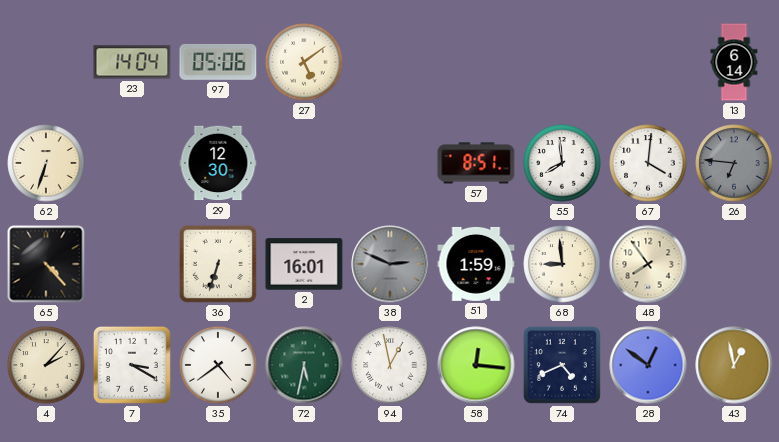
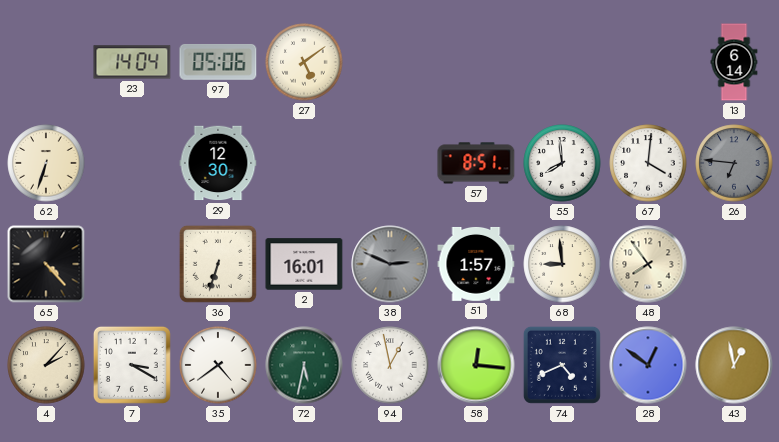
51: 1:59 -> 1:57 (476, 264)
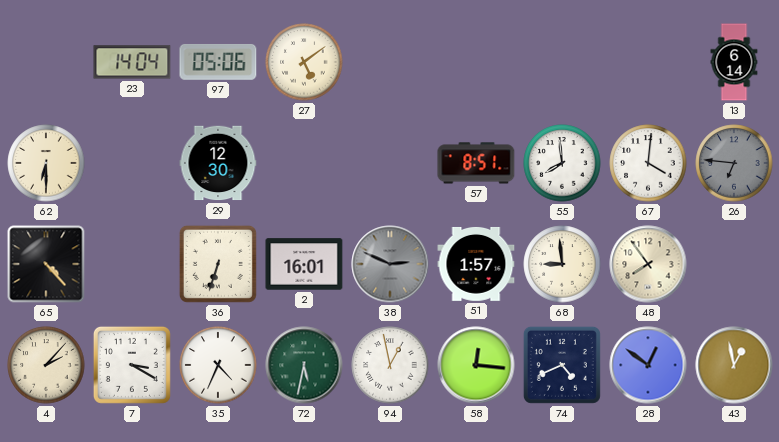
62: 6:33 -> 6:30 (46, 163)
35: 4:39 -> 4:34 (218, 365)
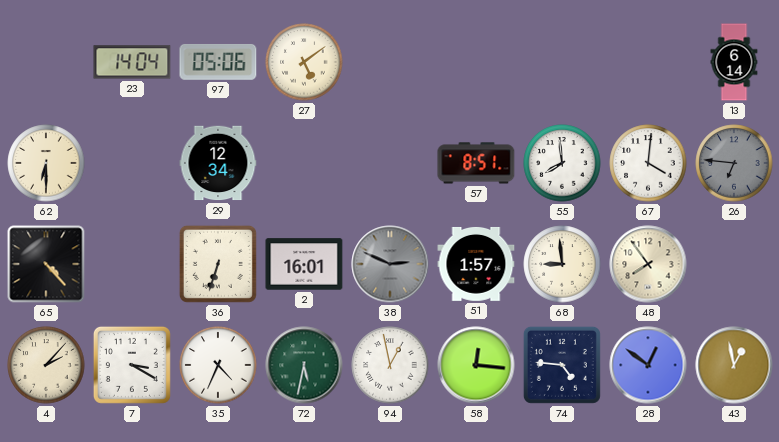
29: 12:30 -> 12:34 (218, 163)
74: 4:41 -> 4:46 (562, 365)
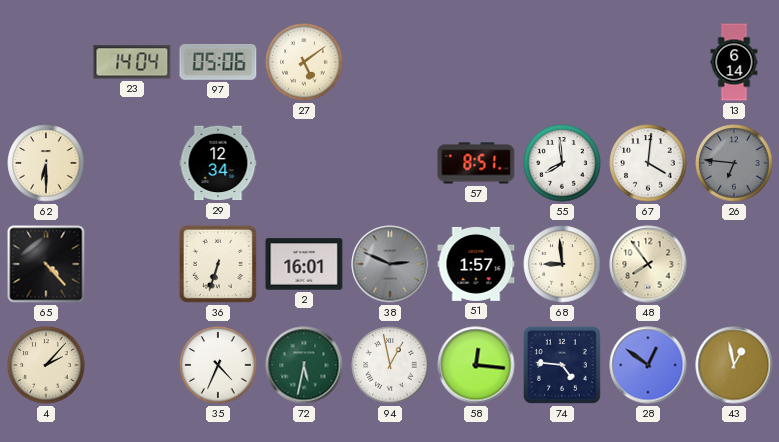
7: 3:20 -> none (132, 365)
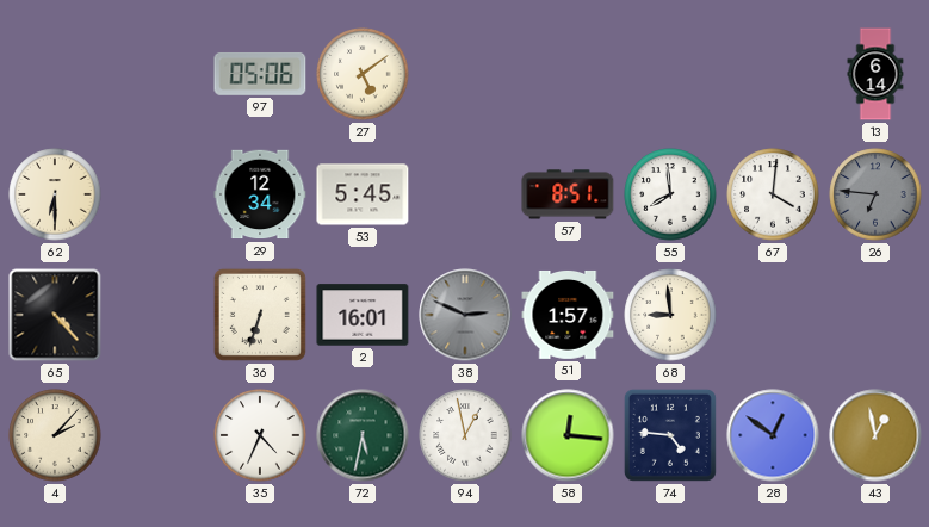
23: 14:04 -> none (132, 62)
53: none -> 5:45 (363, 194)
48: 7:54 -> none (648, 264)
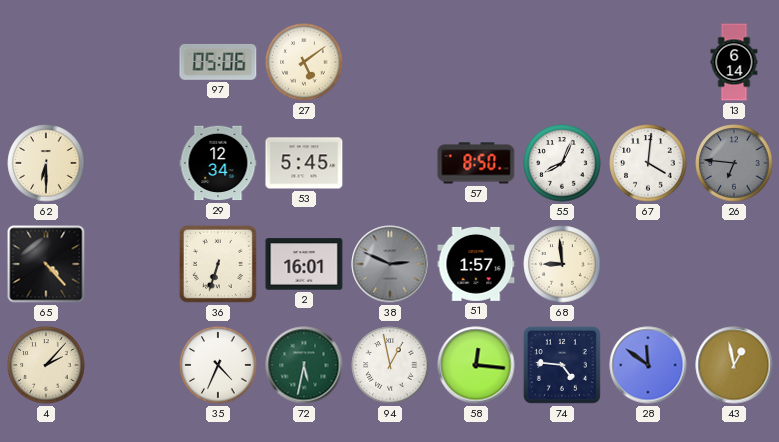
57: 8:51 -> 8:50 (476, 163)
55: 7:59 -> 8:04 (562, 163)
28: 12:51 -> 11:51 (648, 365)
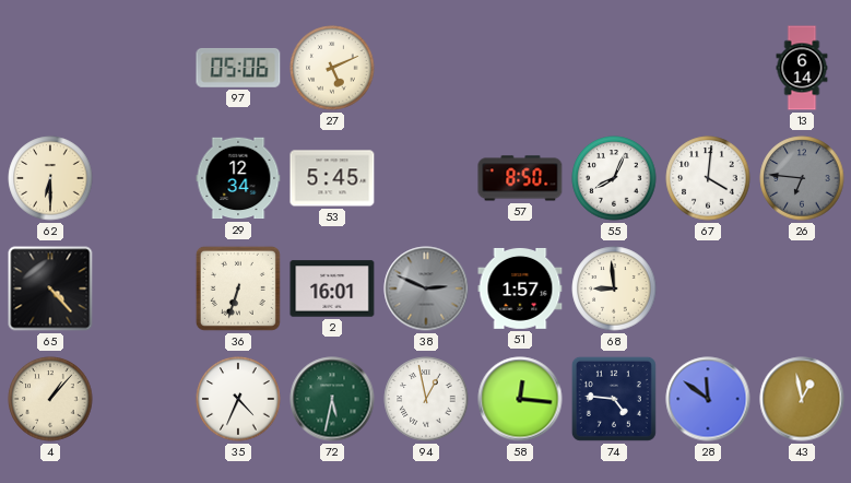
27: 5:09 -> 5:11 (332, 68)
4: 2:07 -> 1:07 (50, 399)
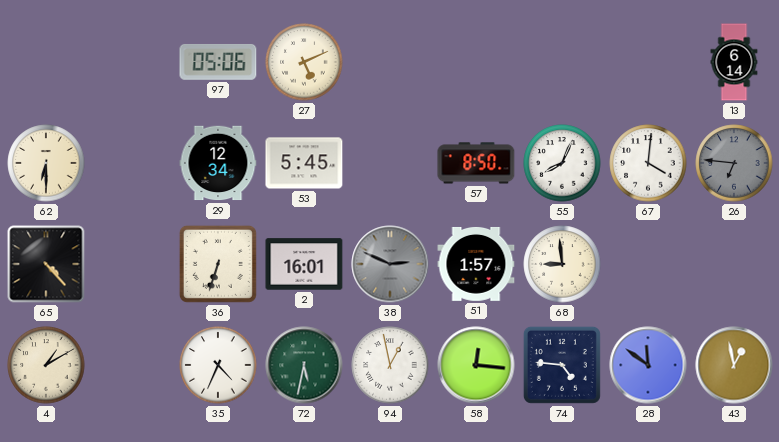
4: 1:07 -> 1:10 (46, 365)
